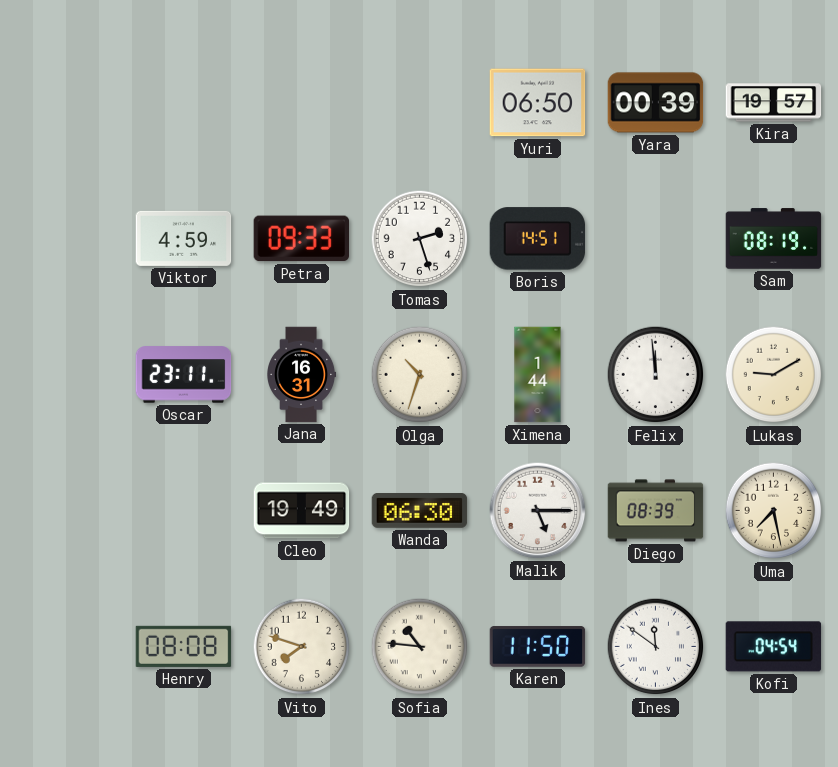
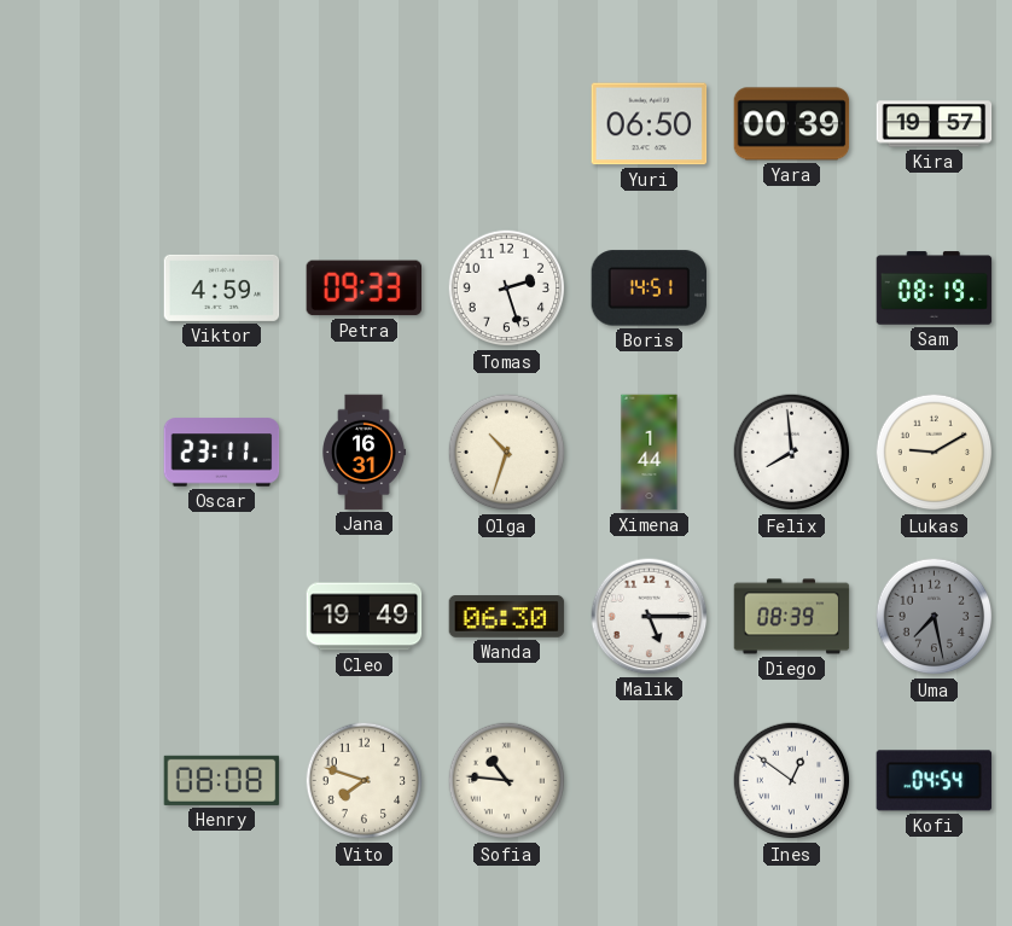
Felix: 11:59 -> 7:59 (792, 453)
Uma dial: cream -> grey (935, 617)
Karen: 11:50 -> none (538, 647)
Ines: 11:51 -> 12:51 (792, 781)
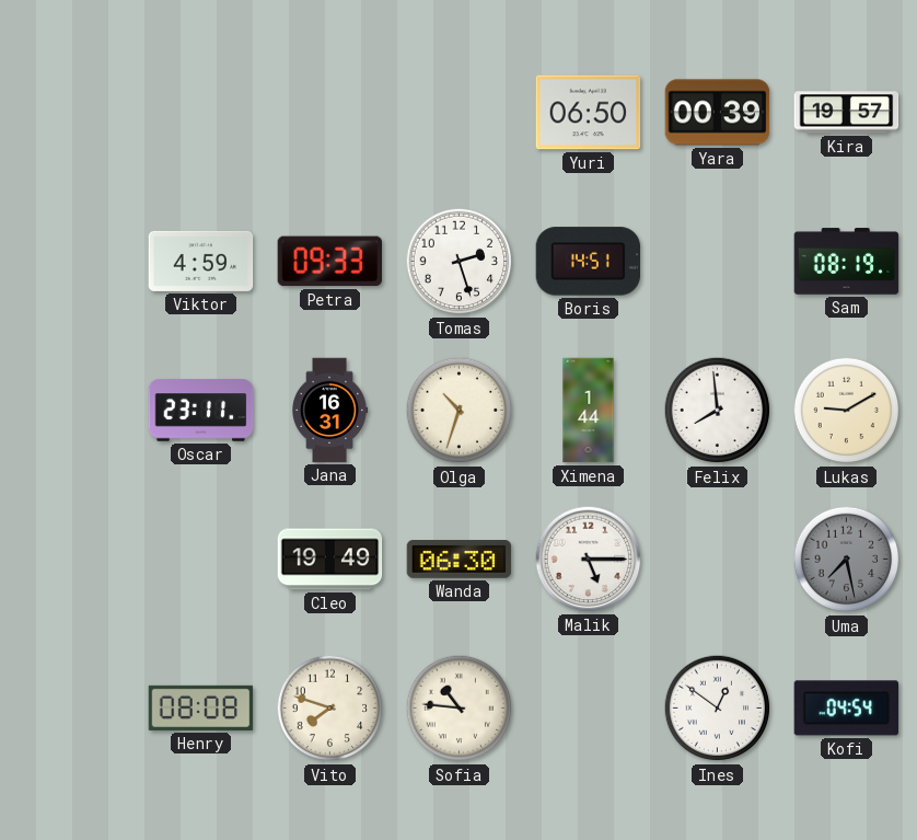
Diego: 08:39 -> none (792, 617)
